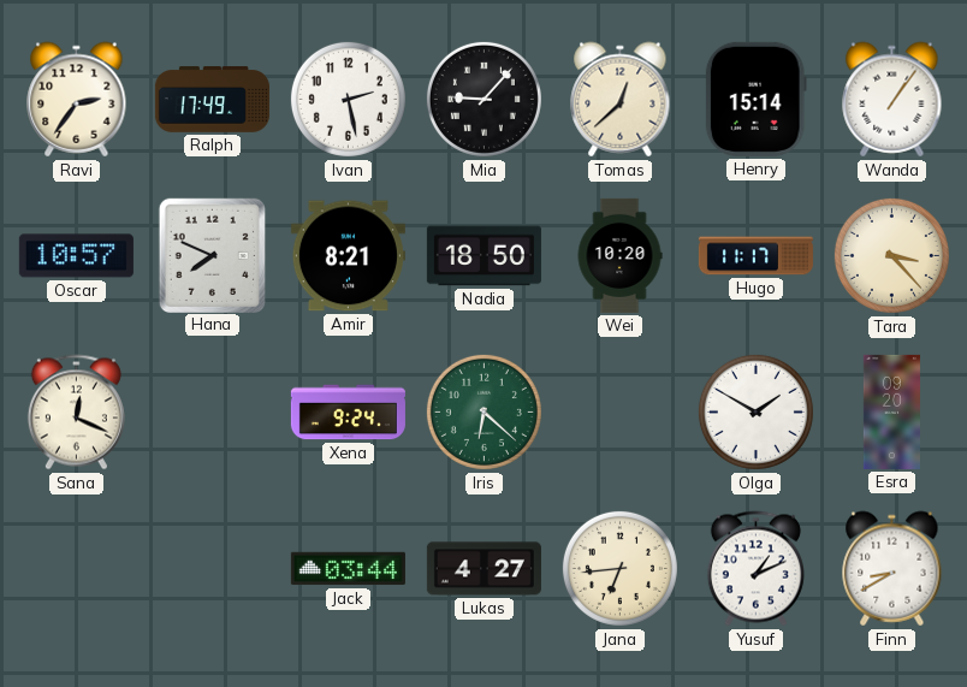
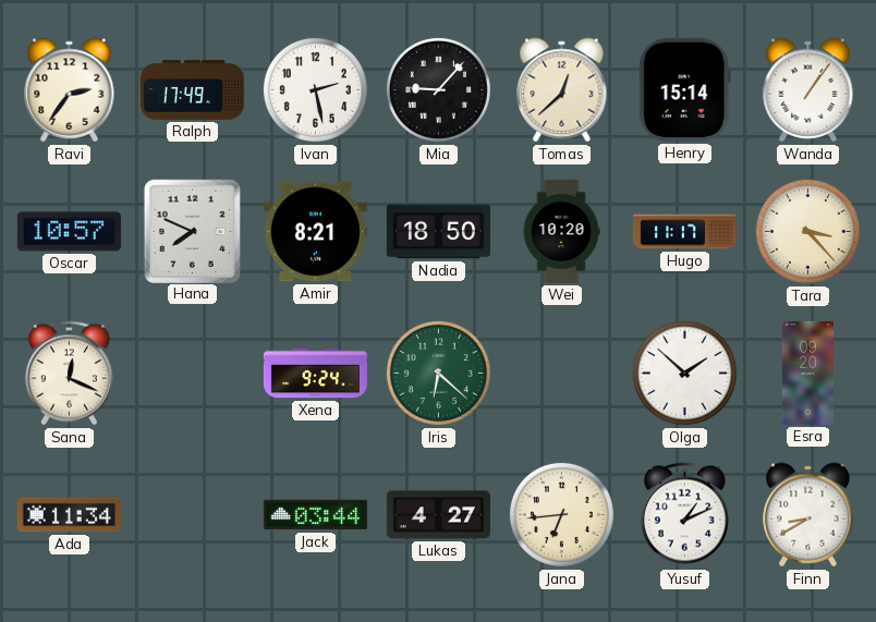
Olga: 1:50 -> 1:52 (684, 373)
Ada: none -> 11:34 (69, 515)
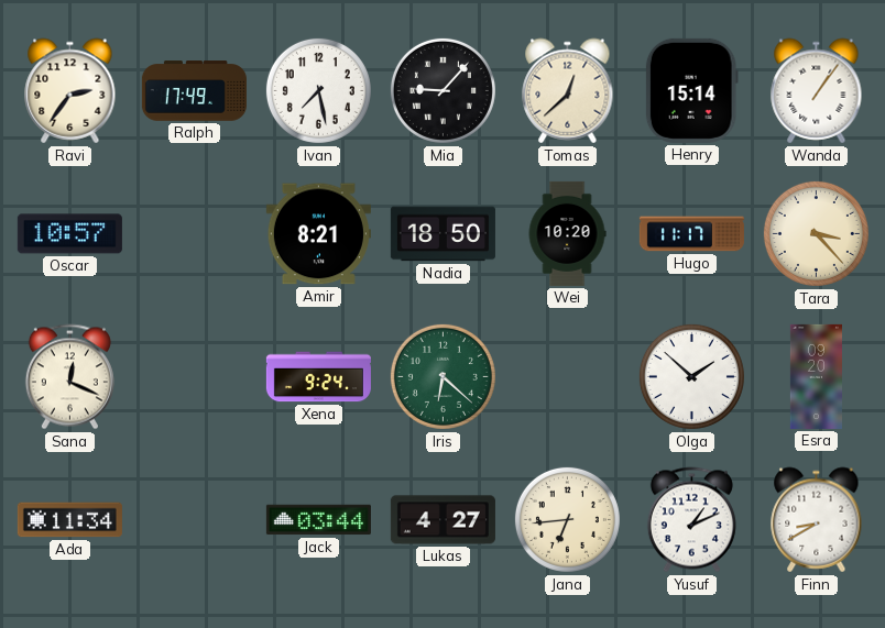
Ivan: 2:28 -> 7:28 (318, 90)
Hana: 7:49 -> none (192, 231)
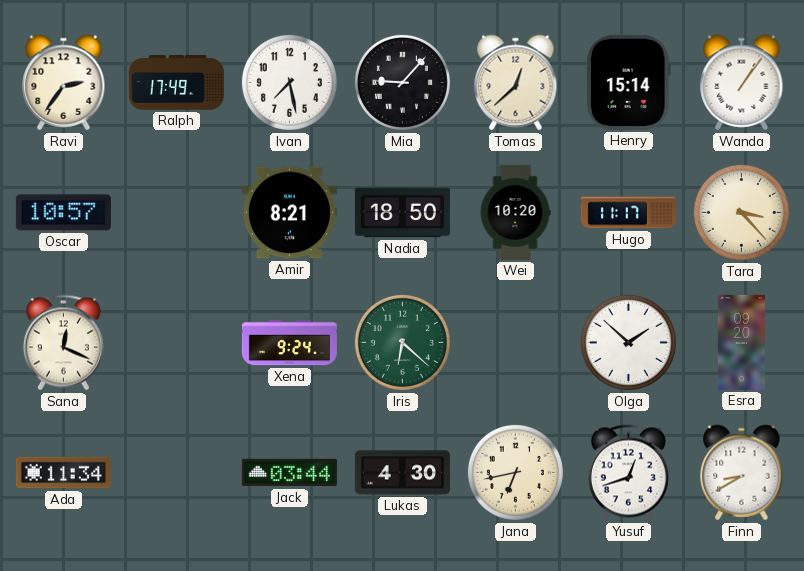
Lukas: 4:27 -> 4:30 (402, 473)
Jana: 6:44 -> 6:43 (515, 472)
Yusuf: 1:11 -> 12:42 (628, 473)
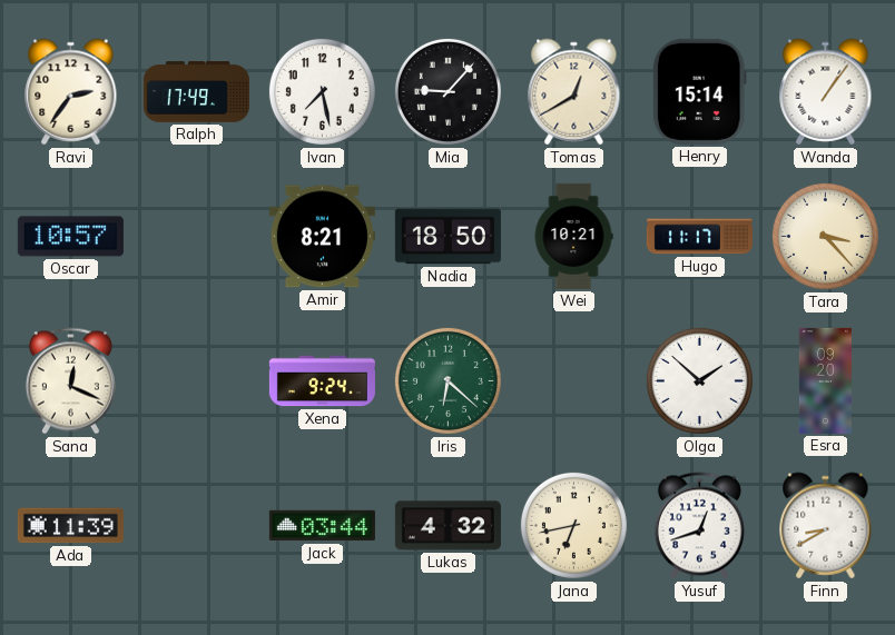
Tomas: 12:38 -> 12:40 (574, 92)
Wei: 10:20 -> 10:21 (573, 236)
Ada: 11:34 -> 11:39 (70, 526)
Lukas: 4:30 -> 4:32 (447, 526)
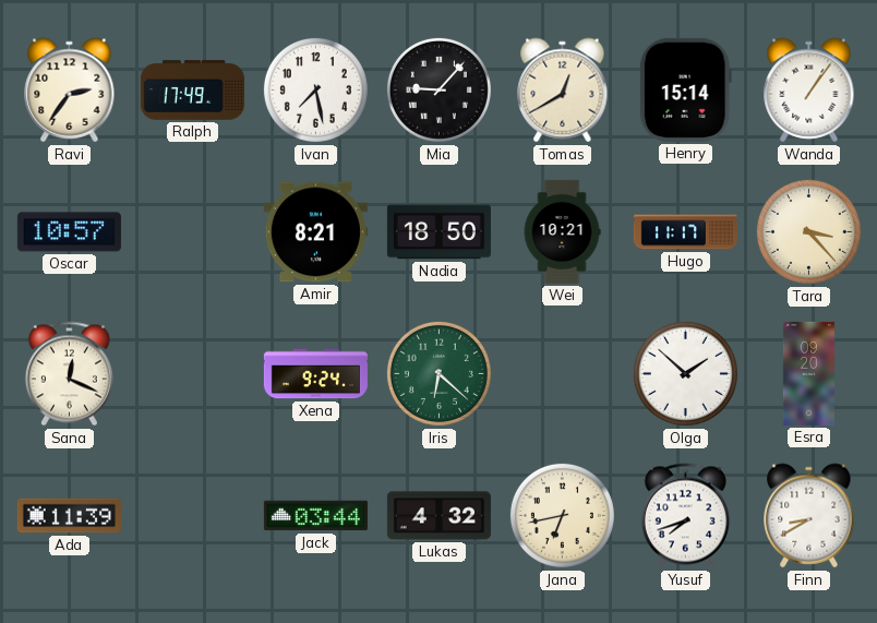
Yusuf: 12:42 -> 7:42 (685, 516)
